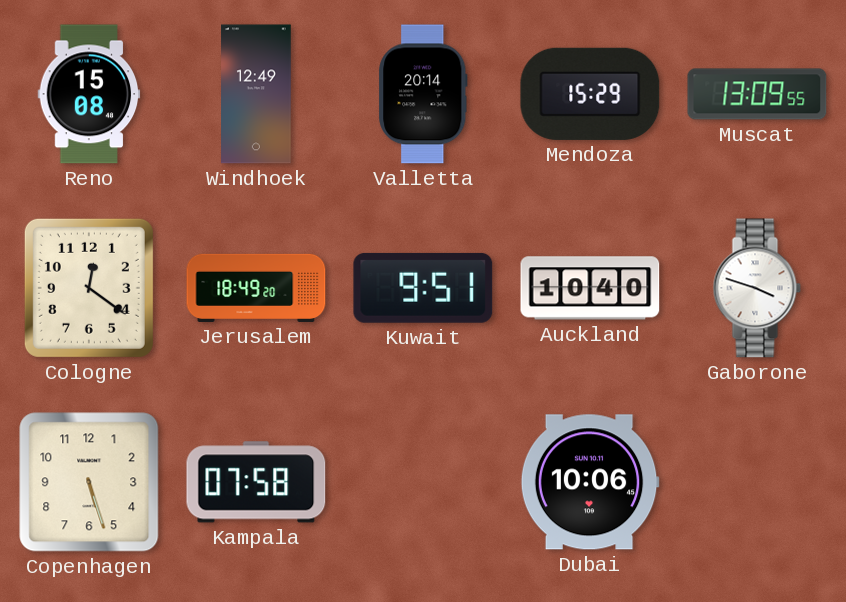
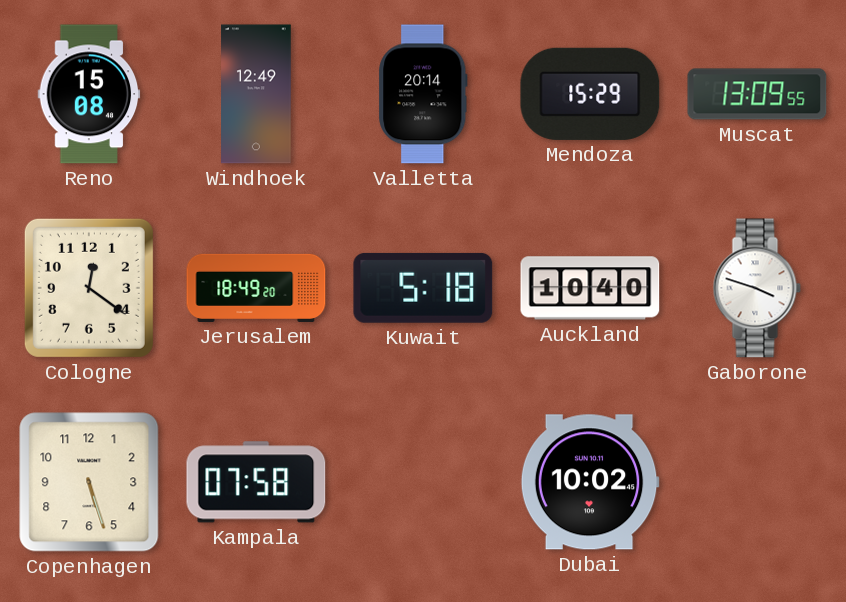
Kuwait: 9:51 -> 5:18 (423, 288)
Dubai: 10:06 -> 10:02 (590, 482)
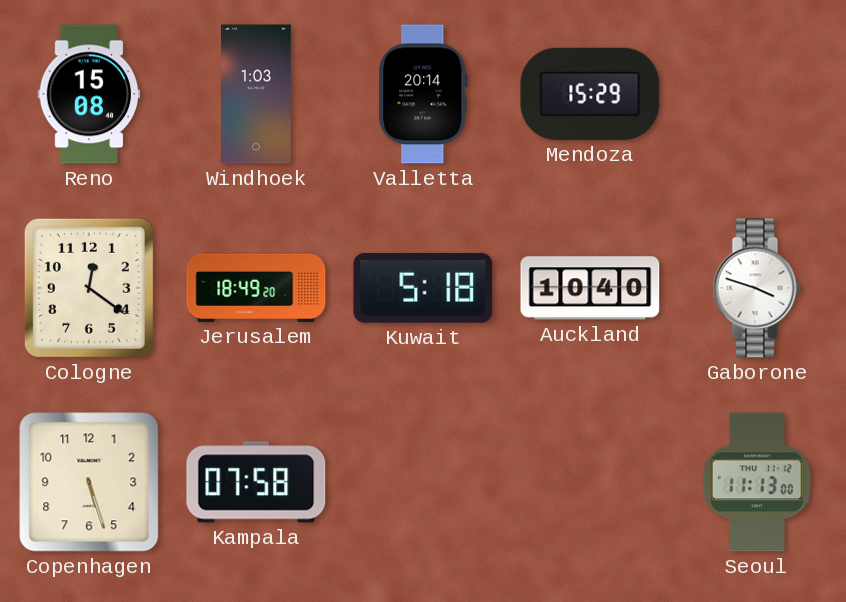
Windhoek: 12:49 -> 1:03 (256, 94)
Muscat: 13:09 -> none (757, 94)
Dubai: 10:02 -> none (590, 482)
Seoul: none -> 11:13 (757, 482)
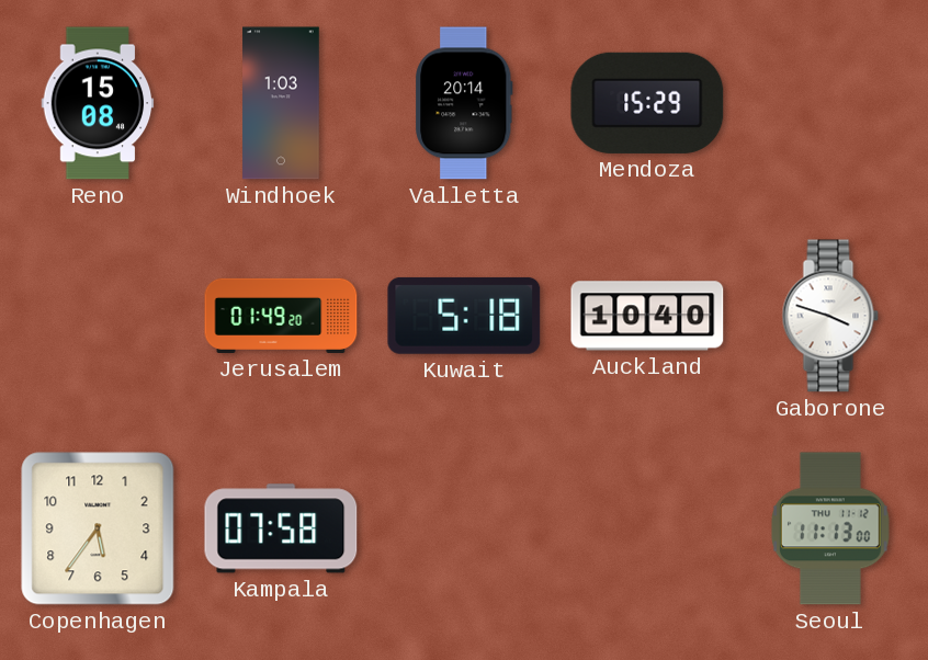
Cologne: 12:21 -> none (89, 288)
Jerusalem: 18:49 -> 01:49 (281, 316)
Copenhagen: 5:27 -> 5:36 (98, 528)
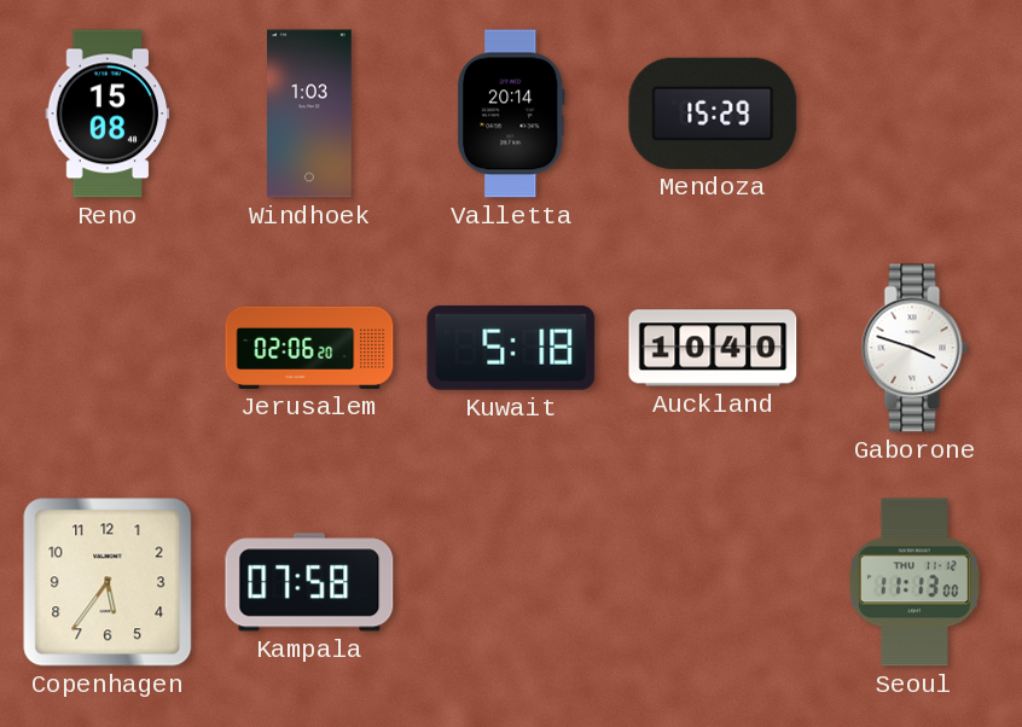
Jerusalem: 01:49 -> 02:06 (309, 348)
